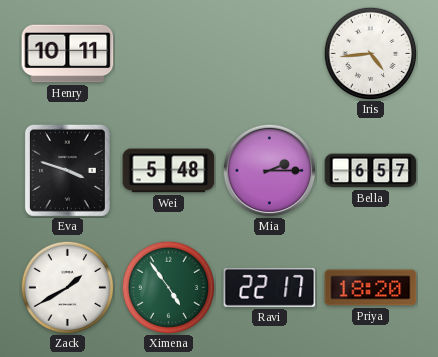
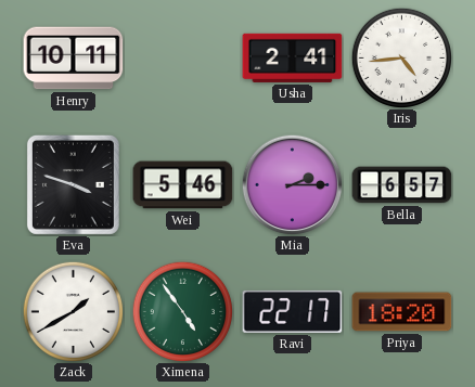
Usha: none -> 2:41 (293, 57)
Wei: 5:48 -> 5:46 (183, 185)
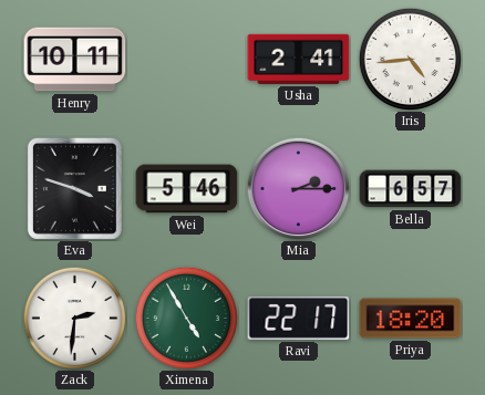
Zack: 1:40 -> 2:31 (74, 318)
Ximena: 4:54 -> 4:55 (186, 318)
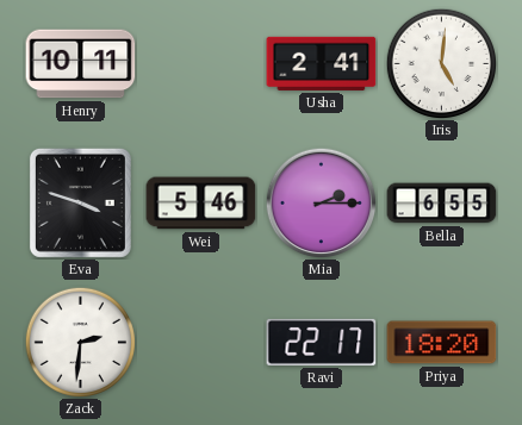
Iris: 4:44 -> 5:01 (441, 63)
Bella: 6:57 -> 6:55 (442, 204)
Ximena: 4:55 -> none (186, 318)
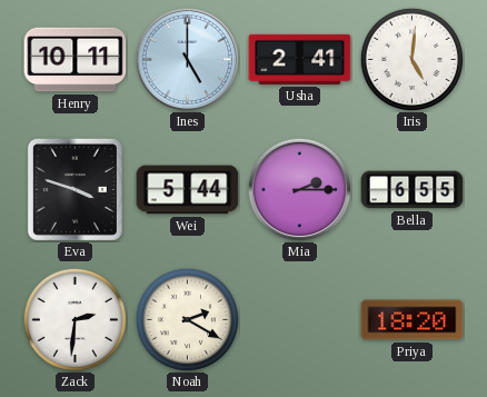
Ines: none -> 5:00 (187, 59)
Wei: 5:46 -> 5:44 (188, 190)
Noah: none -> 2:20 (187, 319)
Ravi: 22:17 -> none (322, 342)
